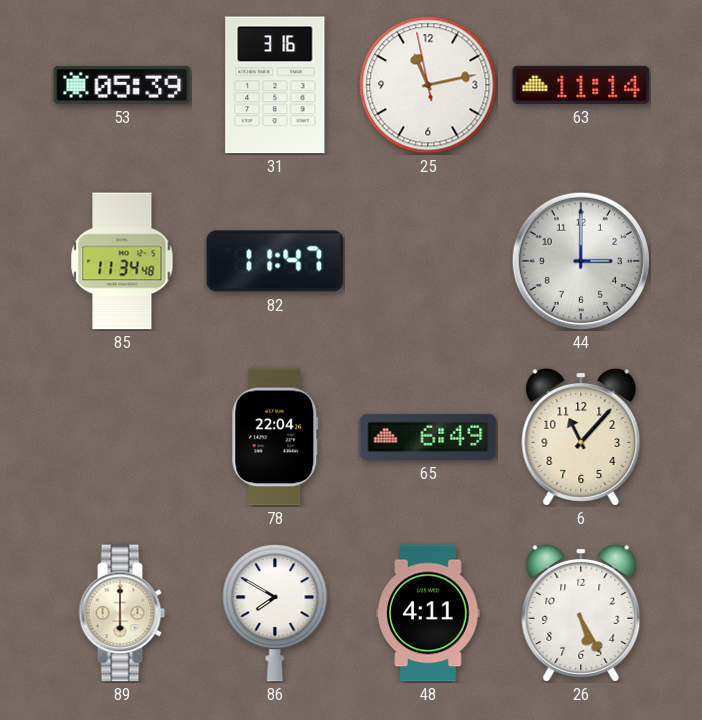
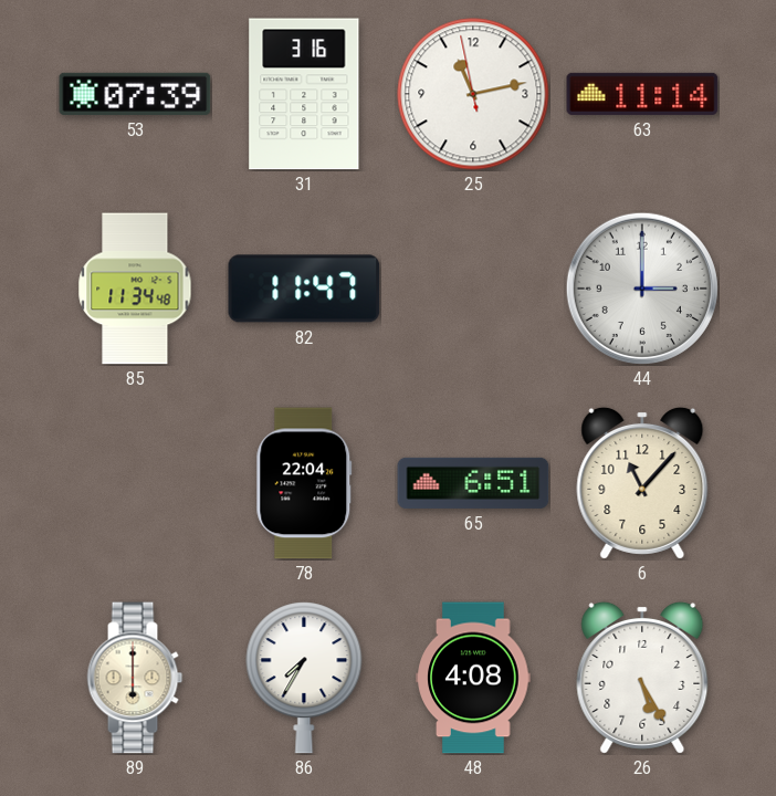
53: 05:39 -> 07:39 (135, 94)
65: 6:49 -> 6:51 (473, 483)
86: 7:50 -> 7:35 (304, 678)
48: 4:11 -> 4:08 (473, 678)
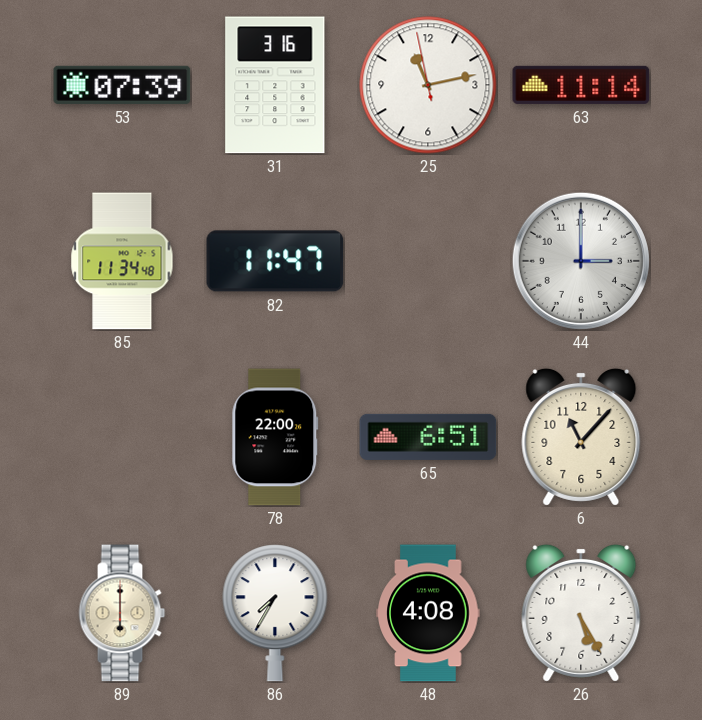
78: 22:04 -> 22:00 (275, 437)
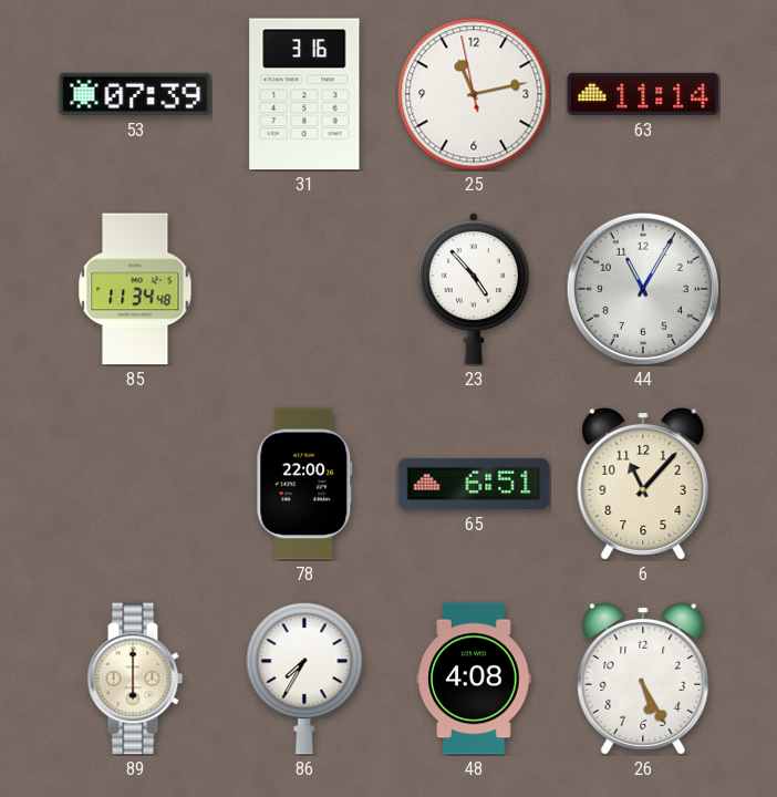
82: 11:47 -> none (275, 261)
23: none -> 4:53 (474, 289)
44: 3:00 -> 11:05 (643, 289)
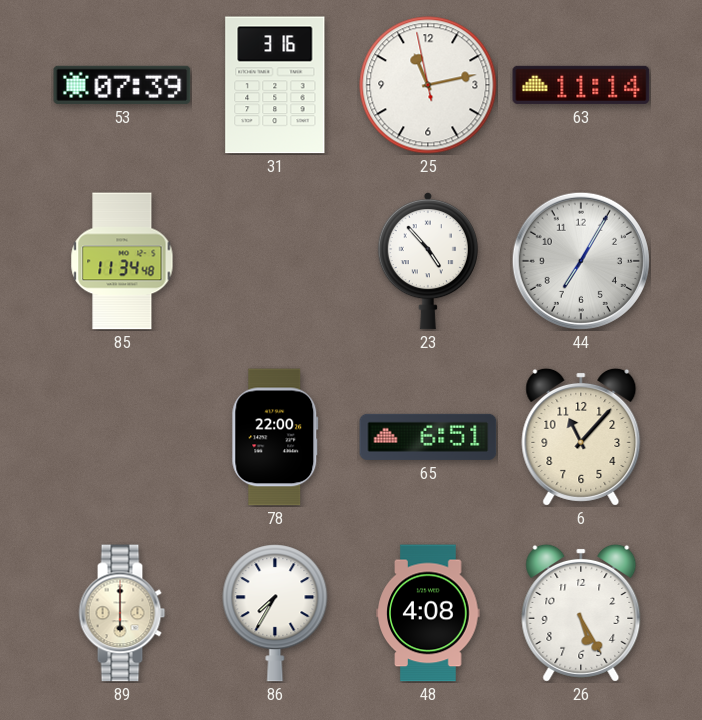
44: 11:05 -> 7:05 (581, 261)
